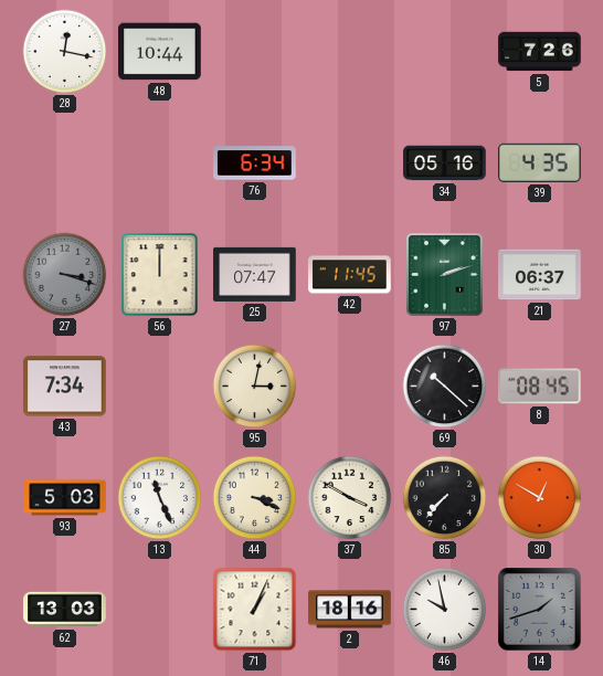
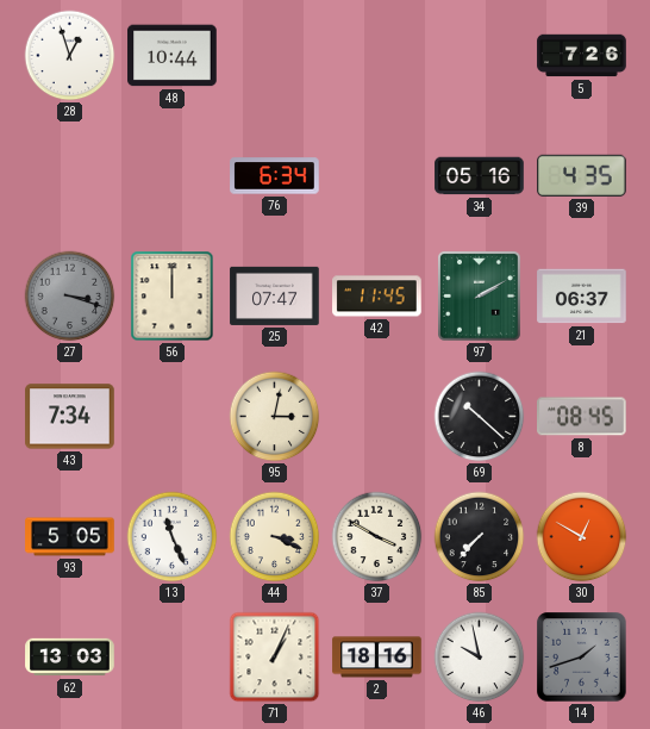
28: 12:17 -> 12:57 (70, 56)
97: 2:12 -> 2:10 (480, 297)
93: 5:03 -> 5:05 (70, 537)
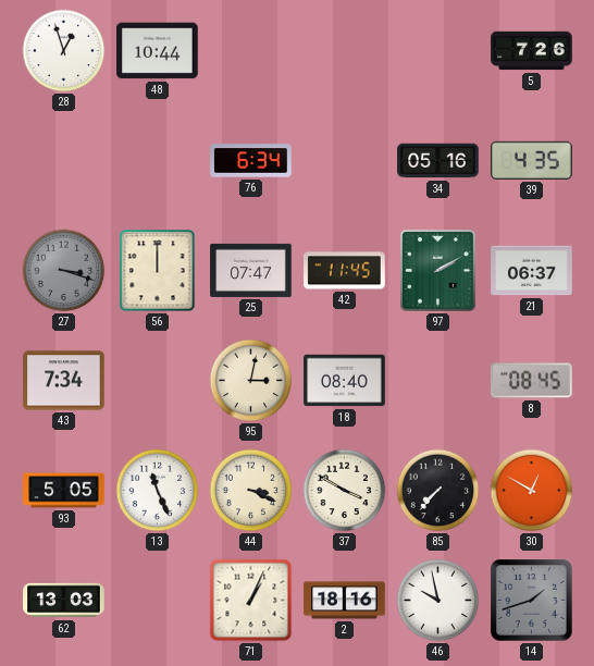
18: none -> 08:40 (345, 381)
69: 10:22 -> none (480, 417)
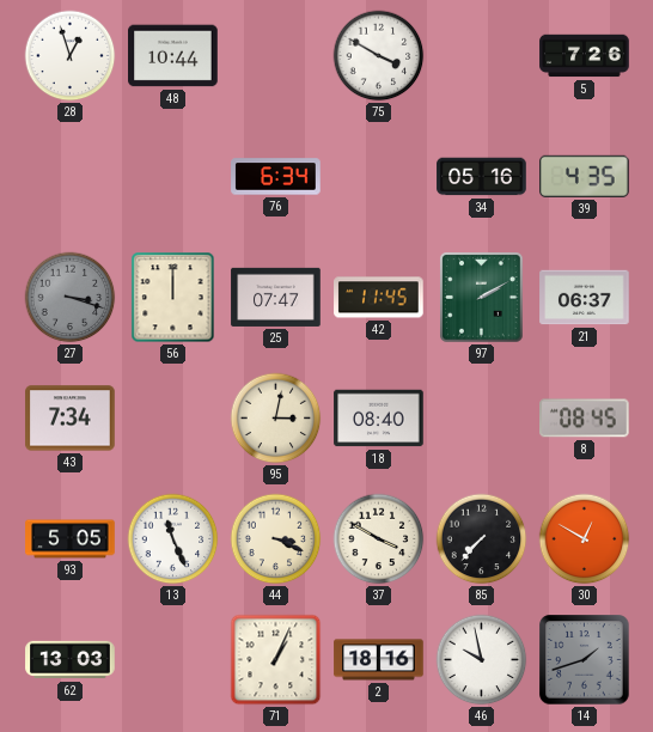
75: none -> 3:50 (379, 56)
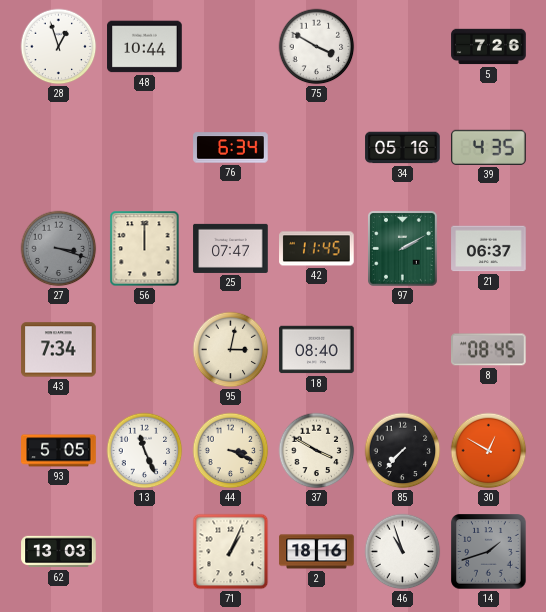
46: 9:58 -> 10:57 (403, 552)
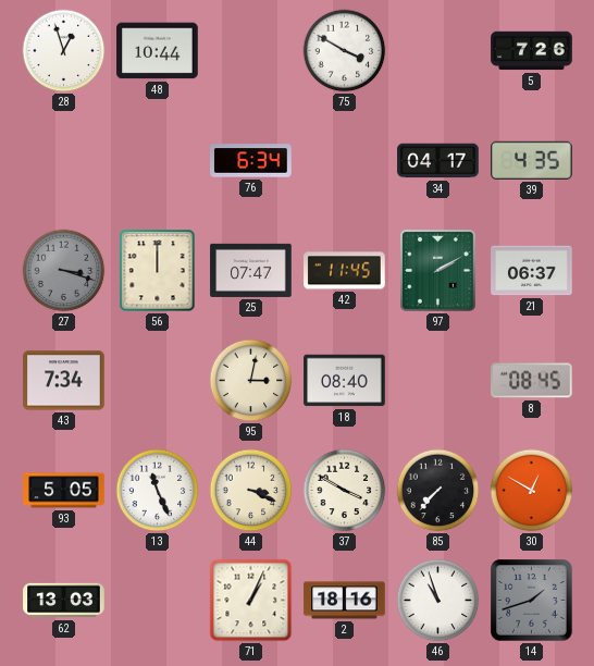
34: 05:16 -> 04:17 (438, 161)
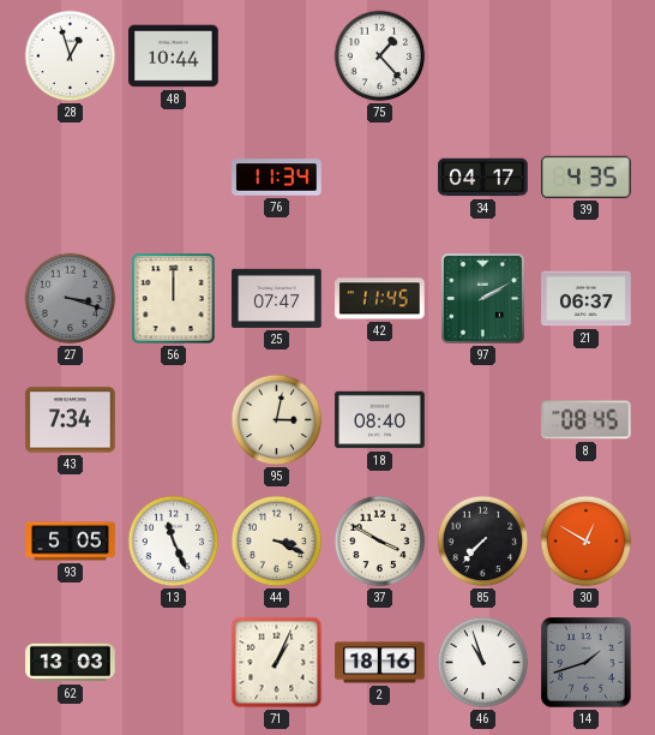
75: 3:50 -> 1:23 (380, 56)
5: 7:26 -> none (532, 51)
76: 6:34 -> 11:34 (277, 178)
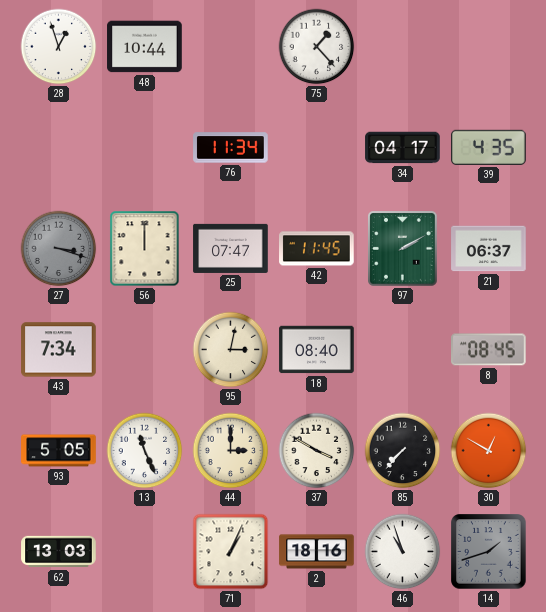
44: 3:19 -> 3:00 (231, 451)
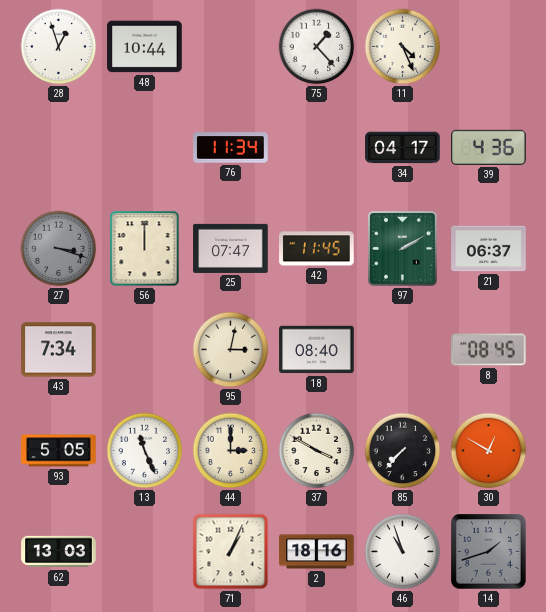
11: none -> 4:26 (403, 47)
39: 4:35 -> 4:36 (489, 147)
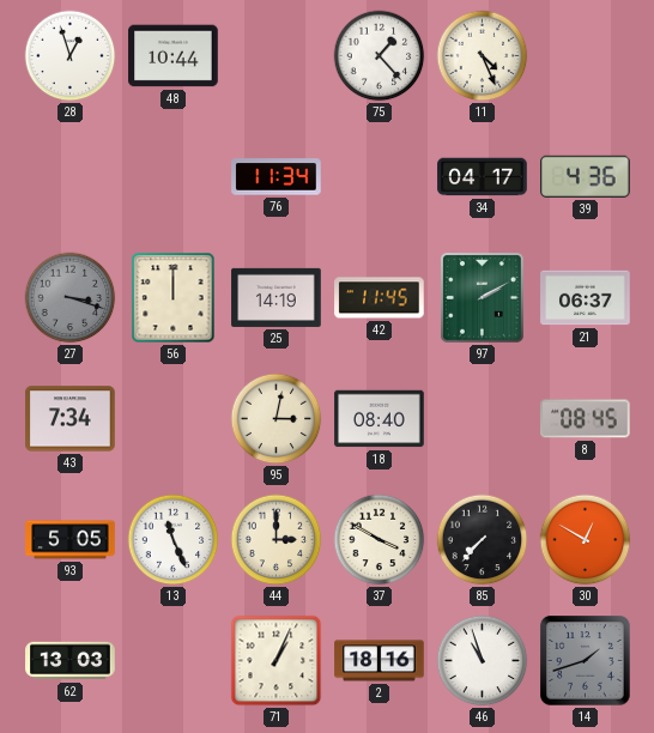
25: 07:47 -> 14:19 (277, 297)
